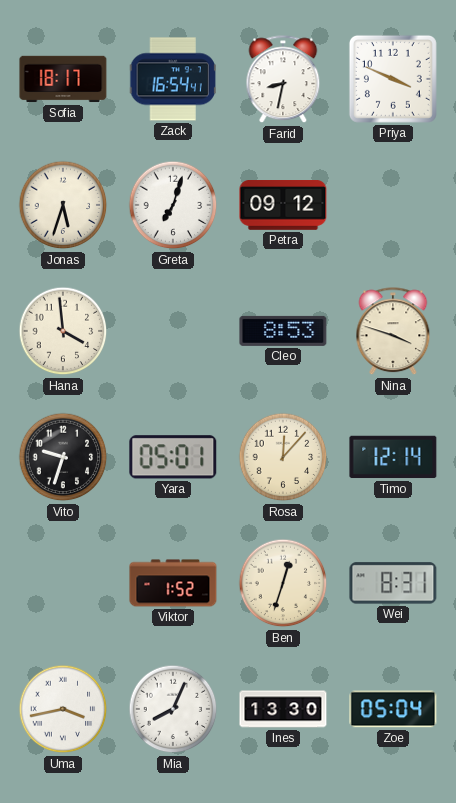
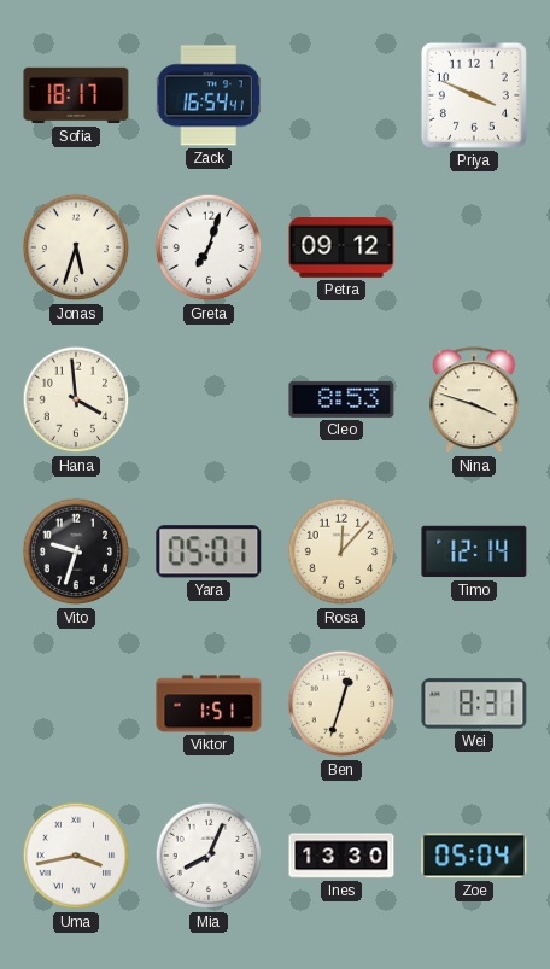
Farid: 8:32 -> none (283, 80)
Viktor: 1:52 -> 1:51 (209, 704)
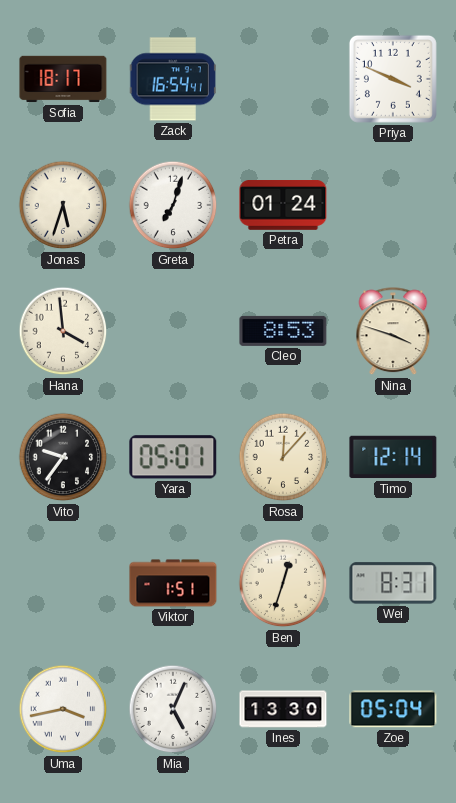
Petra: 09:12 -> 01:24 (283, 206)
Vito: 9:33 -> 9:36 (63, 457)
Mia: 8:04 -> 5:04 (173, 709)
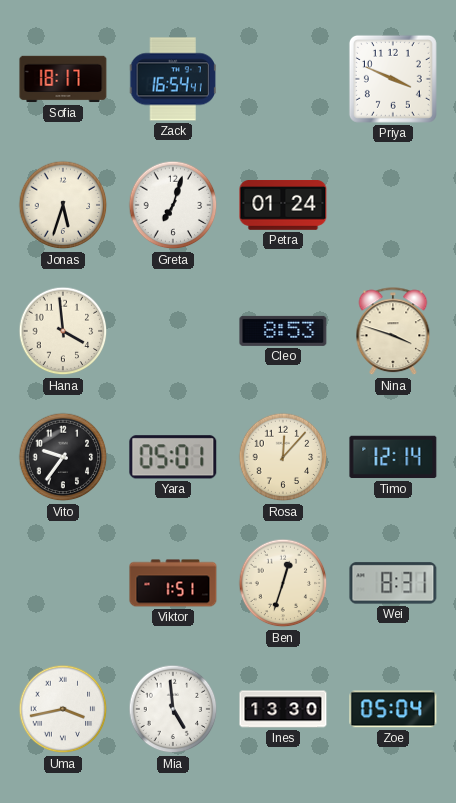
Mia: 5:04 -> 4:59 (173, 709)
